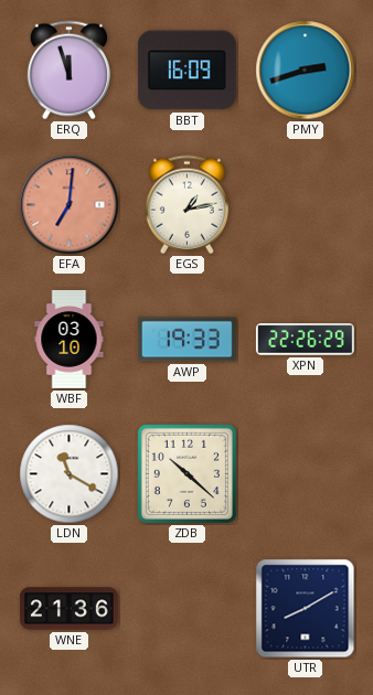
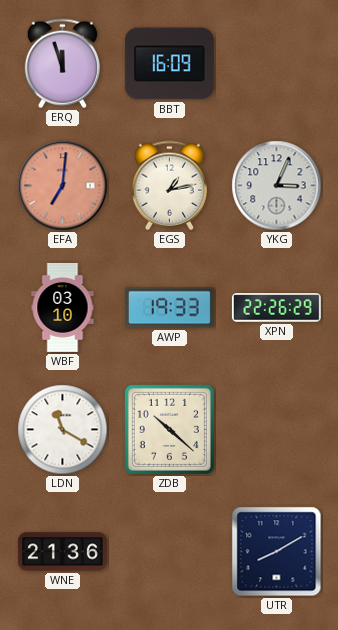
PMY: 2:42 -> none (306, 71)
YKG: none -> 3:04 (277, 186)
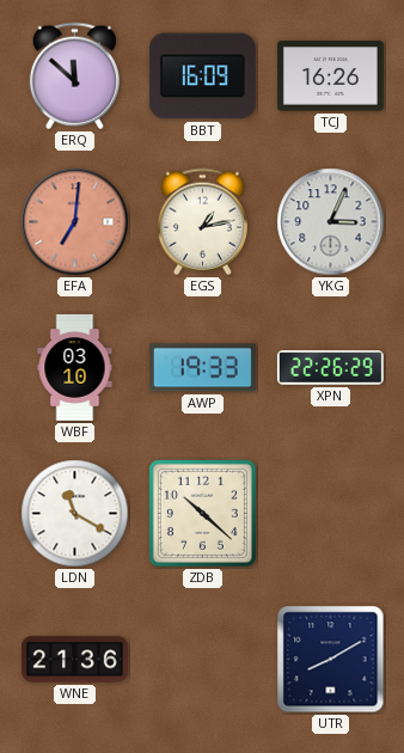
ERQ: 11:57 -> 11:52 (74, 76)
TCJ: none -> 16:26 (330, 76)
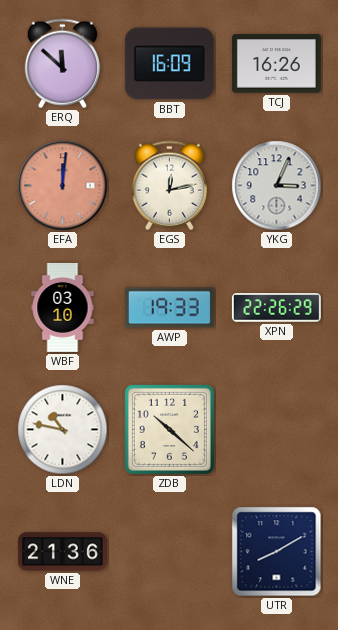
EFA: 7:01 -> 12:01 (63, 186)
EGS: 1:13 -> 12:13 (169, 186)
LDN: 11:20 -> 10:47 (63, 430)
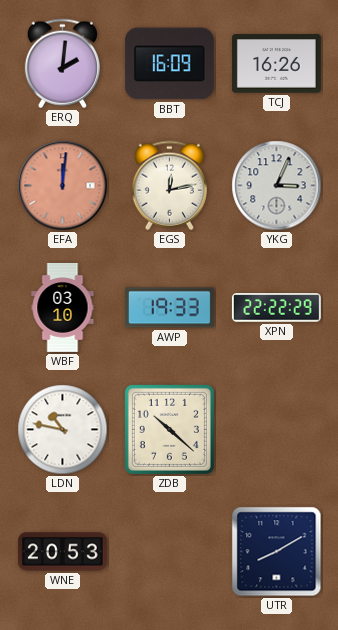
ERQ: 11:52 -> 2:01 (62, 64)
XPN: 22:26 -> 22:22 (276, 308)
WNE: 21:36 -> 20:53 (62, 552)
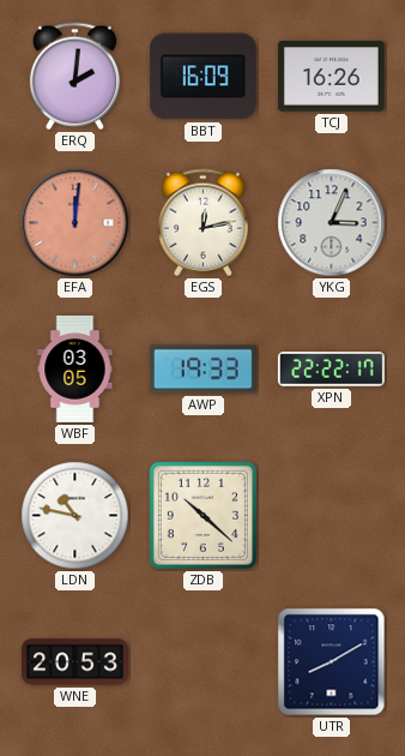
WBF: 03:10 -> 03:05 (75, 368)
XPN: 22:22:29 -> 22:22:17 (331, 370)
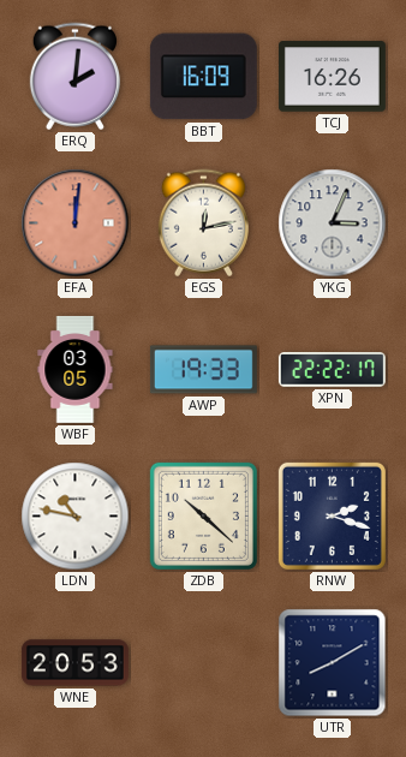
RNW: none -> 2:18 (332, 515)
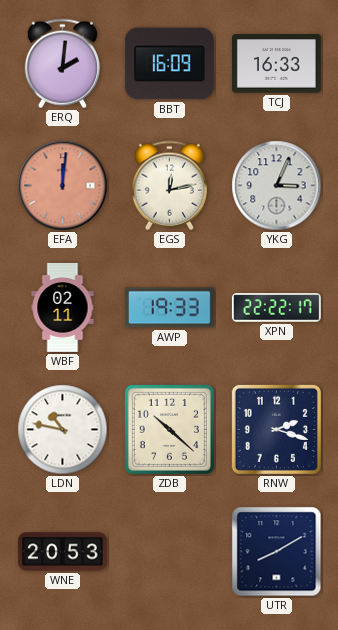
TCJ: 16:26 -> 16:33 (276, 64)
WBF: 03:05 -> 02:11 (63, 307)
